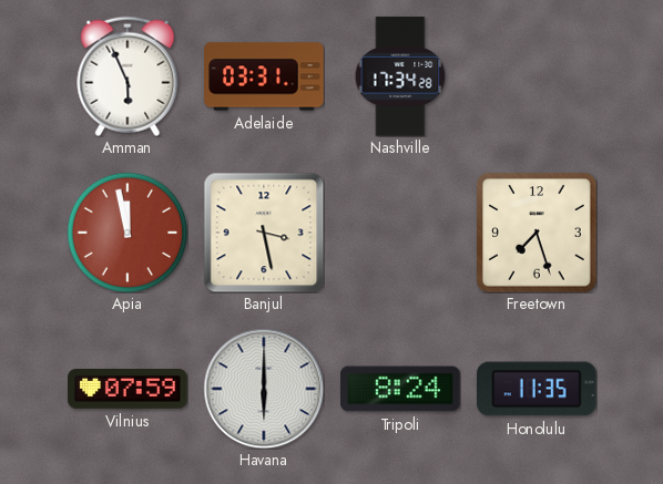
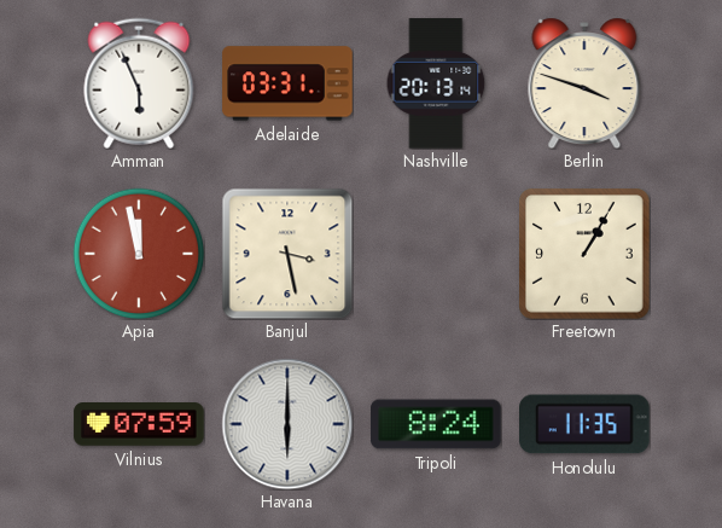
Nashville: 17:34 -> 20:13 (436, 83)
Berlin: none -> 3:48 (584, 83)
Freetown: 7:27 -> 1:05 (584, 254)
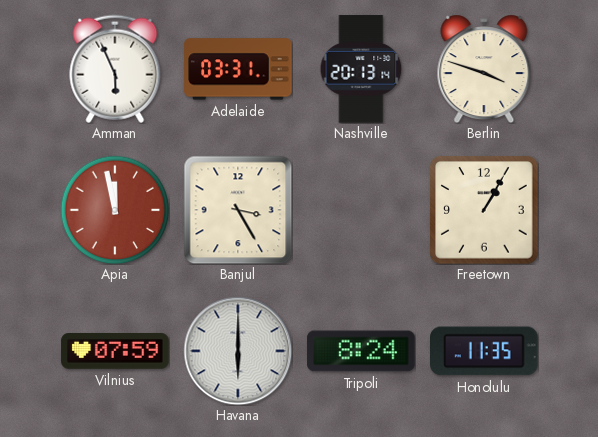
Banjul: 3:28 -> 3:25 (238, 210)
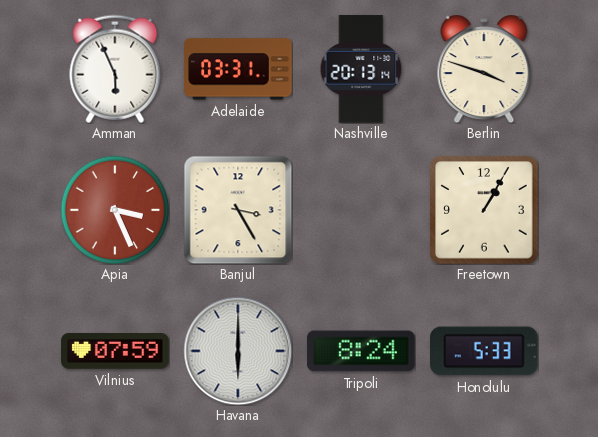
Apia: 11:58 -> 3:26 (115, 210)
Honolulu: 11:35 -> 5:33 (485, 351)
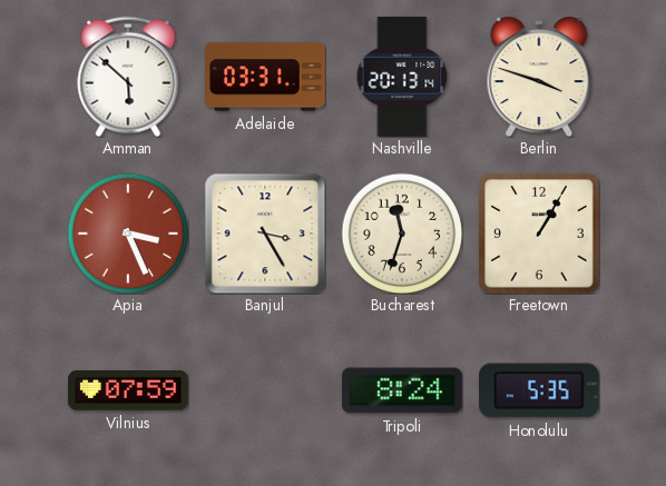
Amman: 5:56 -> 5:52 (128, 77)
Bucharest: none -> 11:33 (402, 234)
Havana: 6:00 -> none (238, 351)
Honolulu: 5:33 -> 5:35 (540, 390)
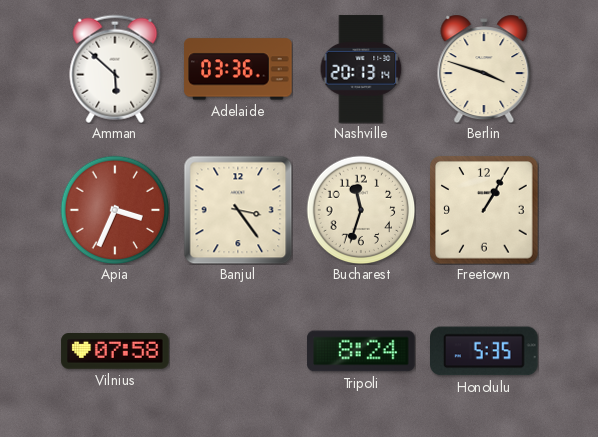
Adelaide: 03:31 -> 03:36 (238, 69)
Apia: 3:26 -> 3:34 (115, 210)
Banjul: 3:25 -> 3:24 (238, 210)
Vilnius: 07:59 -> 07:58 (115, 351)
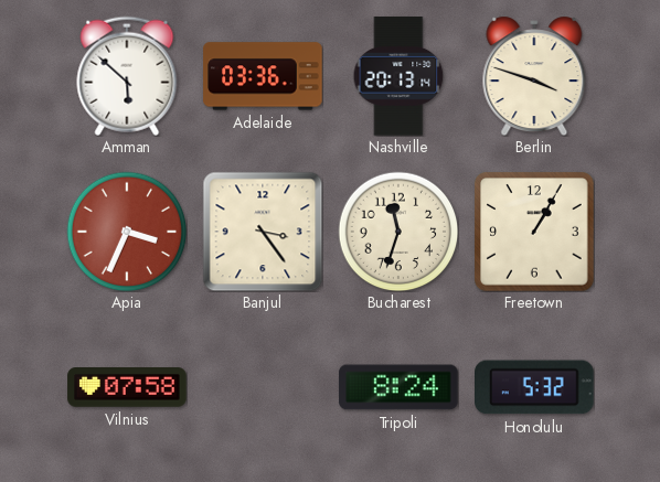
Honolulu: 5:35 -> 5:32 (535, 387)
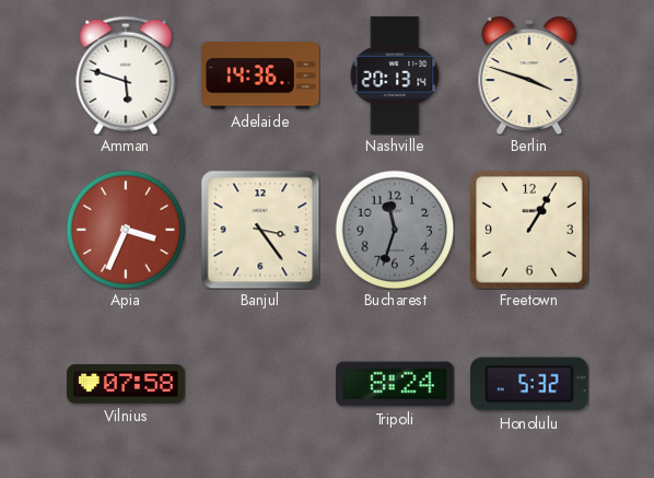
Amman: 5:52 -> 5:48 (126, 75)
Adelaide: 03:36 -> 14:36 (260, 75)
Bucharest dial: cream -> grey (395, 230)
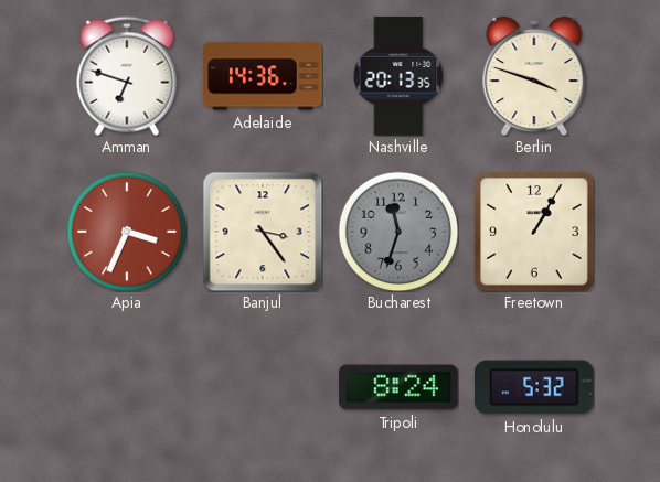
Amman: 5:48 -> 6:48 (127, 76)
Nashville: 20:13:14 -> 20:13:35 (398, 76)
Vilnius: 07:58 -> none (126, 384)
